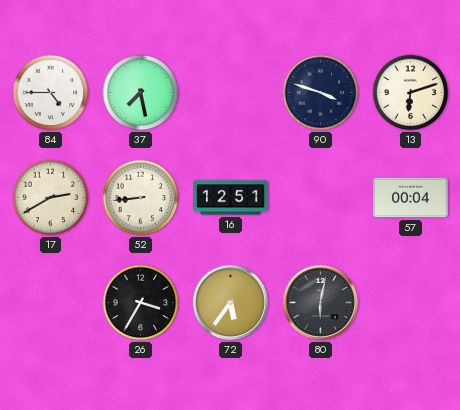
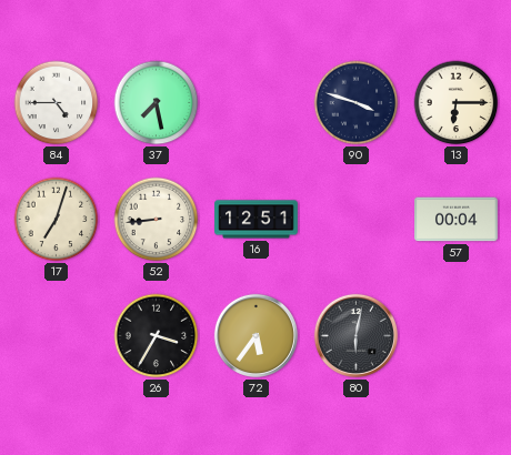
13: 6:12 -> 6:15 (457, 103)
17: 2:40 -> 7:03 (57, 220)
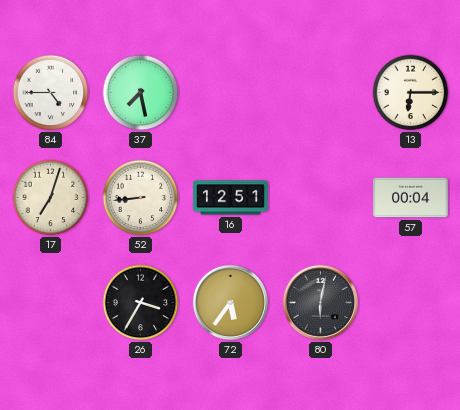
90: 3:48 -> none (357, 103)
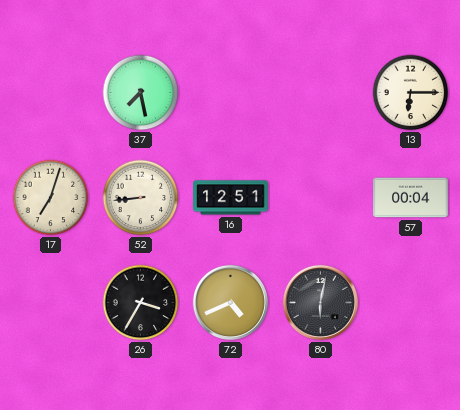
84: 4:45 -> none (51, 93)
72: 5:36 -> 4:41 (230, 302)
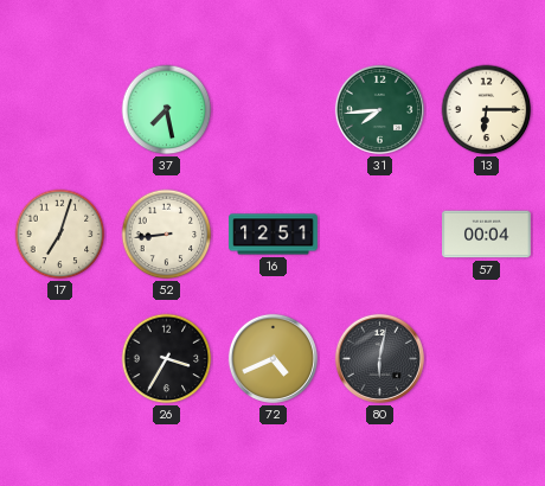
31: none -> 7:44 (379, 109)
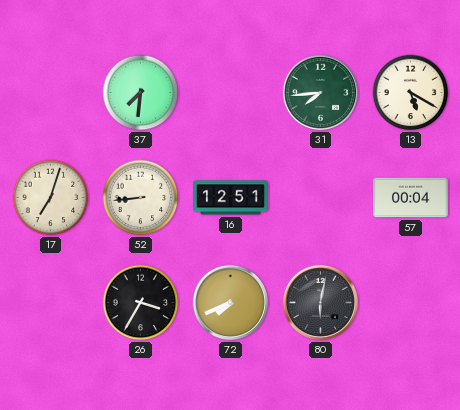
37: 7:28 -> 7:31 (141, 93)
13: 6:15 -> 5:20 (411, 93)
72: 4:41 -> 7:41 (230, 302)
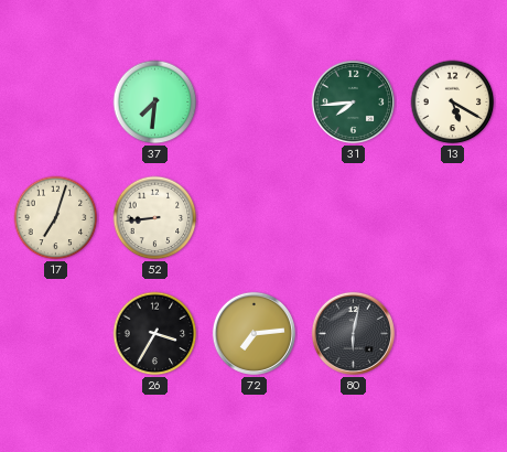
16: 12:51 -> none (231, 198)
57: 00:04 -> none (411, 198)
72: 7:41 -> 7:14 (253, 333)
